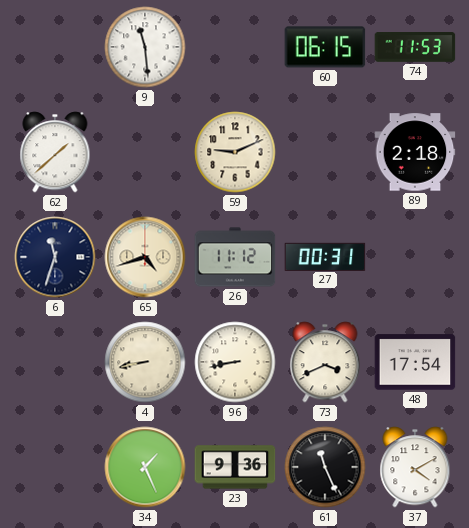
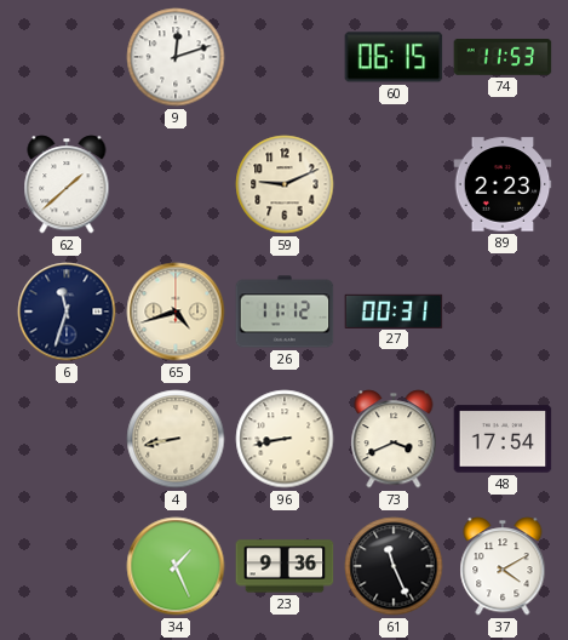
9: 11:29 -> 12:12 (176, 57)
89: 2:18 -> 2:23 (503, 184)
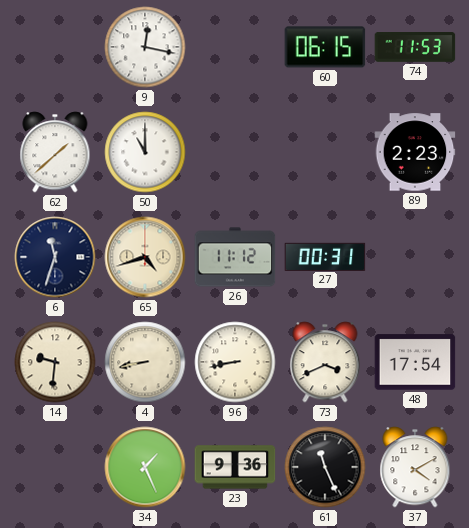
9: 12:12 -> 12:17 (145, 47)
50: none -> 11:00 (145, 152)
59: 9:11 -> none (285, 184)
14: none -> 9:31 (55, 362)
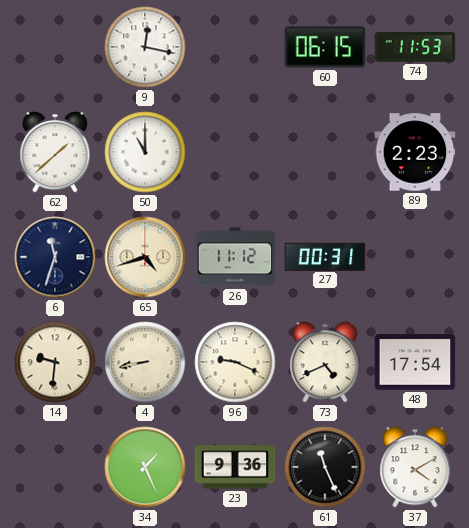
96: 8:43 -> 9:19 (235, 362)
73: 3:41 -> 4:41 (325, 362)
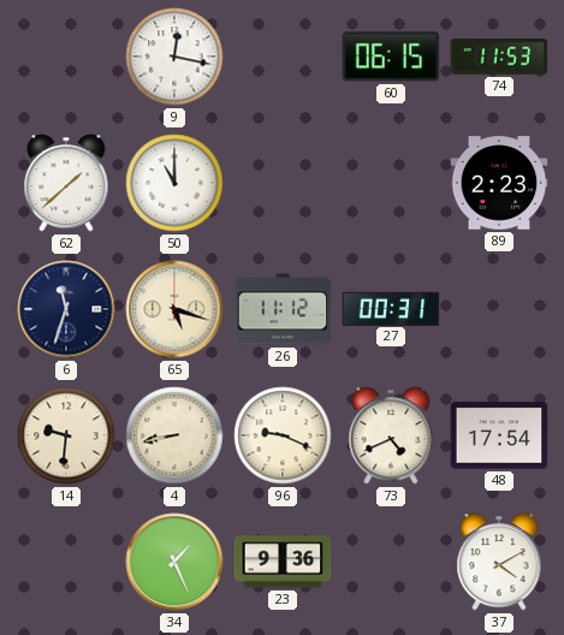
65: 4:42 -> 5:18 (174, 309)
61: 11:26 -> none (325, 467)
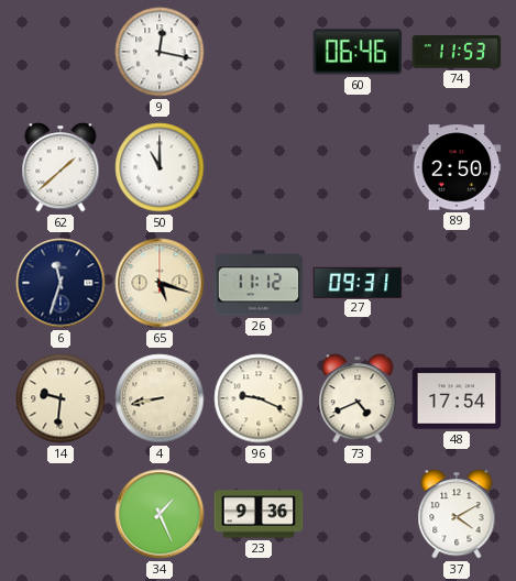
60: 06:15 -> 06:46 (358, 52)
89: 2:23 -> 2:50 (457, 167)
27: 00:31 -> 09:31 (358, 282)
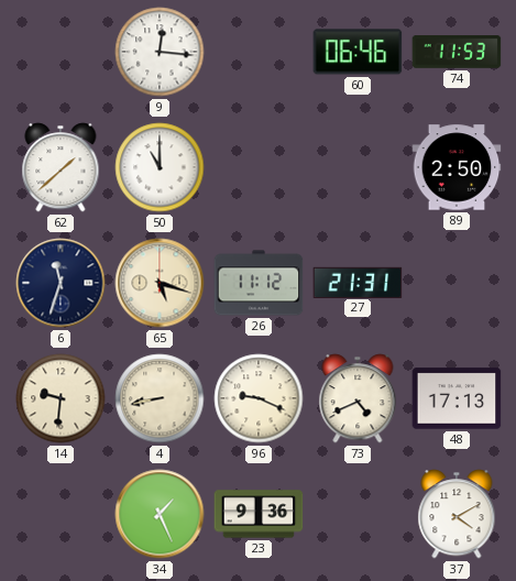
9: 12:17 -> 12:16 (160, 52)
27: 09:31 -> 21:31 (358, 282)
48: 17:54 -> 17:13 (457, 398)
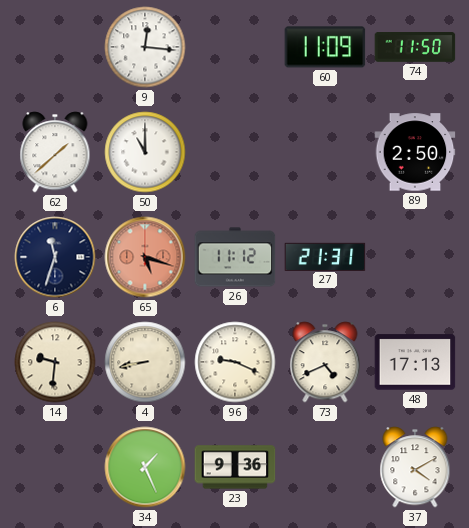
60: 06:46 -> 11:09 (325, 47)
74: 11:53 -> 11:50 (415, 48)
65 dial: cream -> salmon (145, 257)
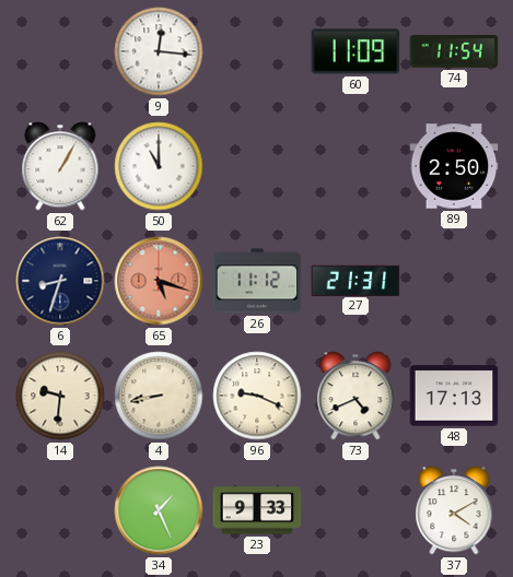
74: 11:50 -> 11:54 (454, 52)
62: 1:38 -> 1:05 (60, 166)
6: 11:33 -> 8:33 (60, 281)
23: 9:36 -> 9:33 (257, 510)
